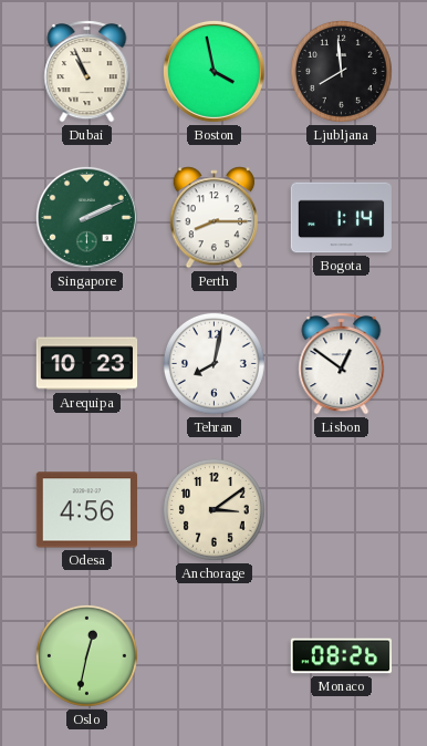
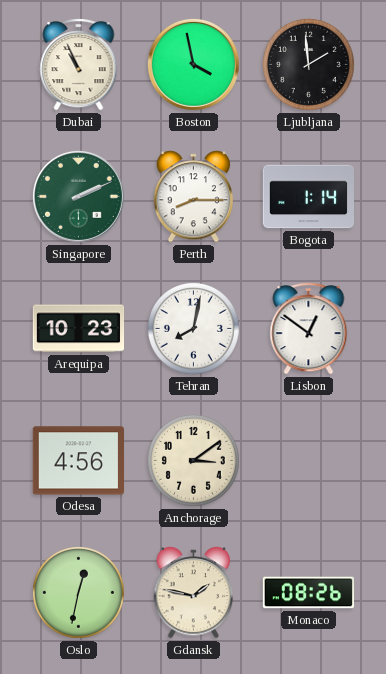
Ljubljana: 7:59 -> 1:59 (308, 64)
Gdansk: none -> 1:47 (194, 593)
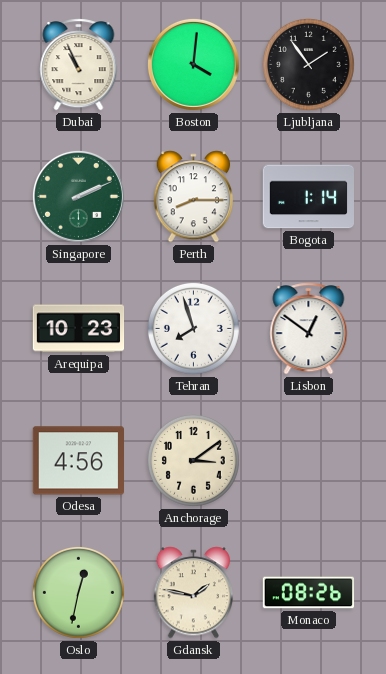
Boston: 3:58 -> 4:01 (193, 64)
Ljubljana: 1:59 -> 1:54 (308, 64)
Tehran: 8:02 -> 7:57 (193, 328)
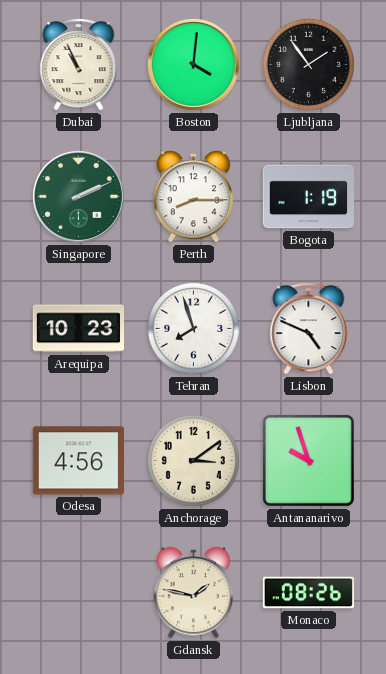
Bogota: 1:14 -> 1:19 (308, 197)
Lisbon: 12:51 -> 4:49 (309, 329)
Antananarivo: none -> 9:57 (308, 460)
Oslo: 12:32 -> none (78, 592)
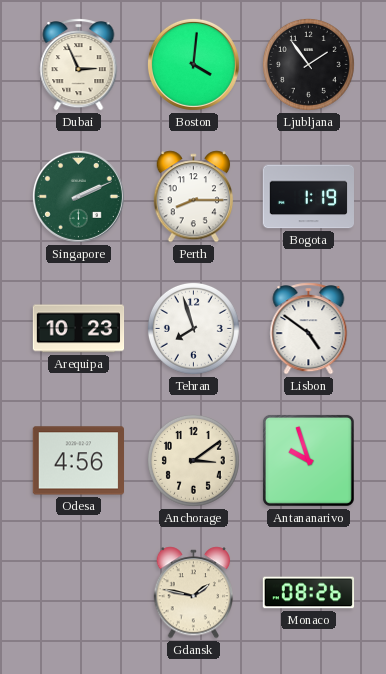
Dubai: 10:56 -> 2:56 (79, 65)
Lisbon: 4:49 -> 4:51 (309, 329)
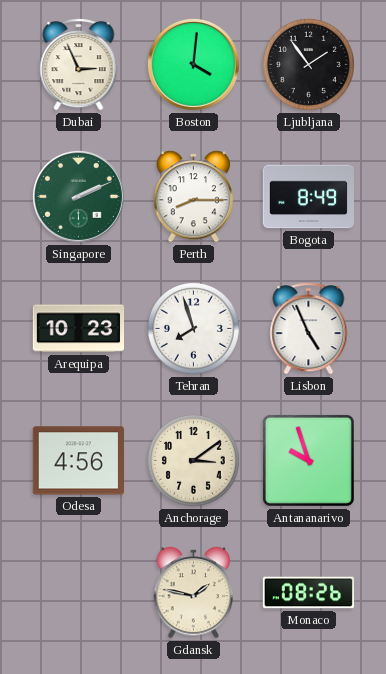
Bogota: 1:19 -> 8:49 (308, 197)
Lisbon: 4:51 -> 4:56 (309, 329)
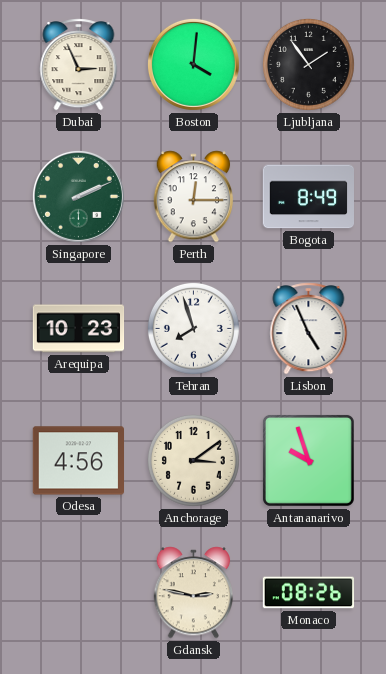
Perth: 8:15 -> 12:15 (194, 197)
Gdansk: 1:47 -> 2:47 (194, 593)
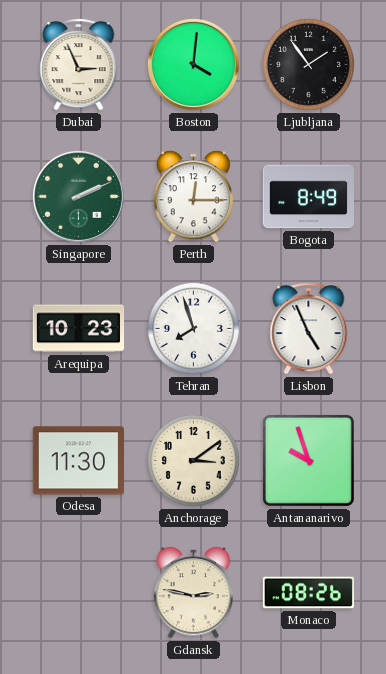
Odesa: 4:56 -> 11:30 (78, 461)
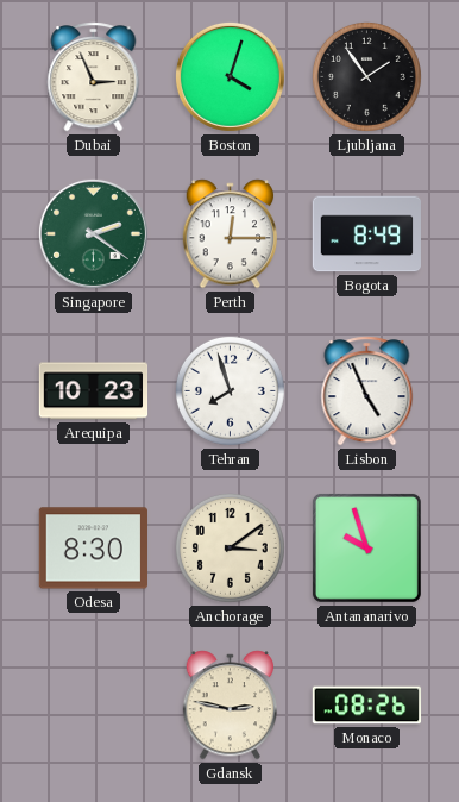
Boston: 4:01 -> 4:03 (229, 76)
Singapore: 2:11 -> 2:21 (93, 233)
Odesa: 11:30 -> 8:30 (93, 549)
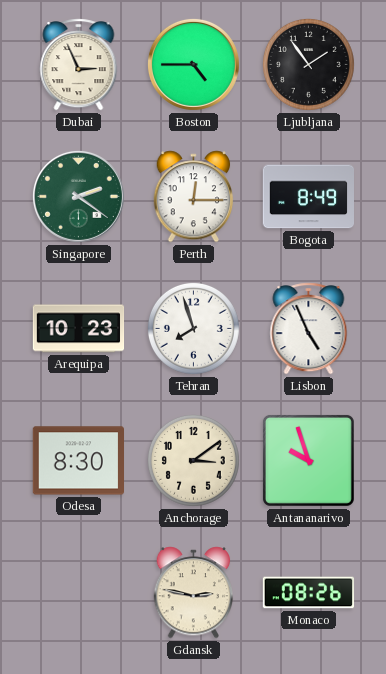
Boston: 4:03 -> 4:45 (193, 64)
